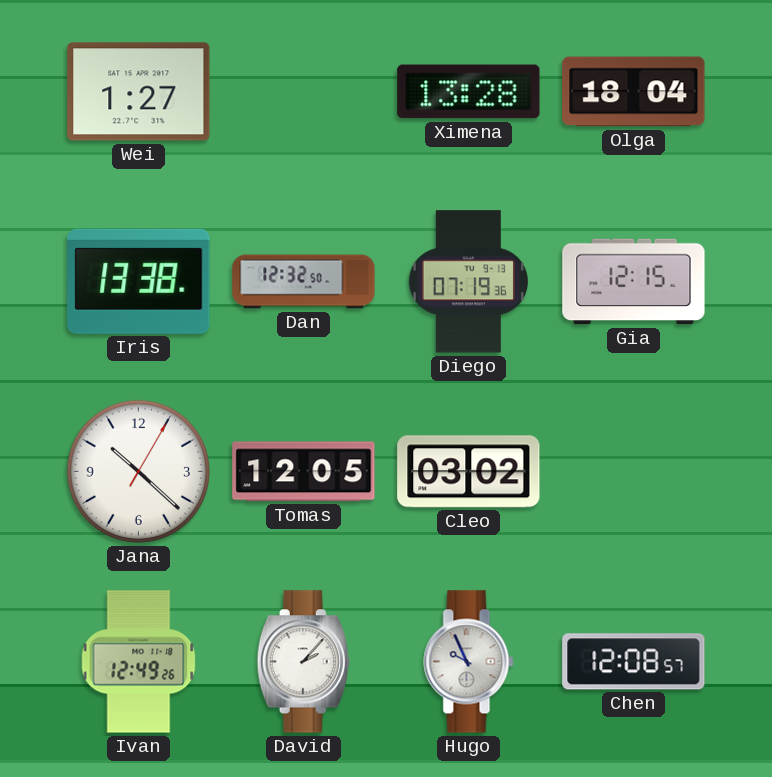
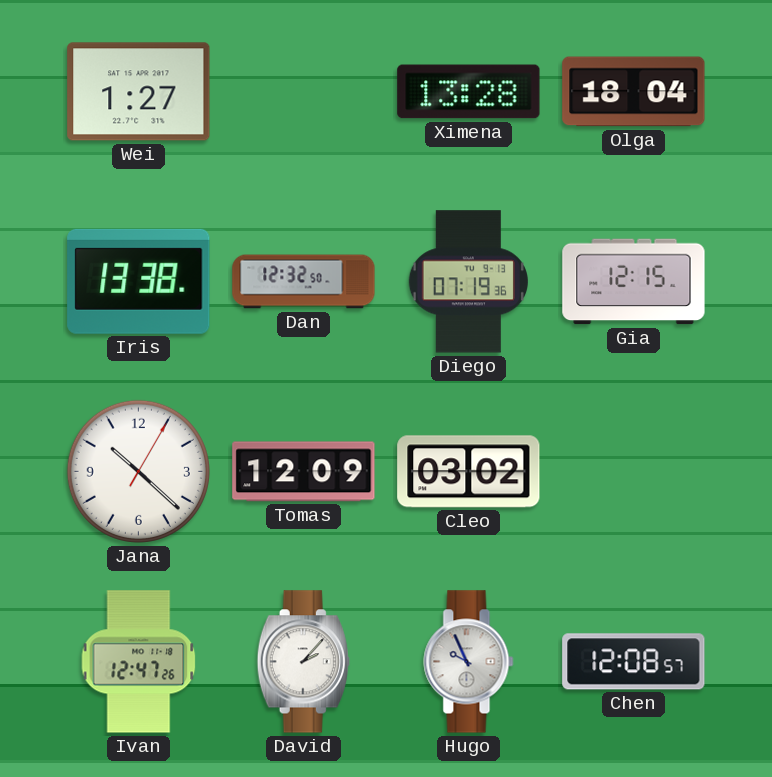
Tomas: 12:05 -> 12:09 (304, 472)
Ivan: 12:49 -> 12:47 (139, 662)
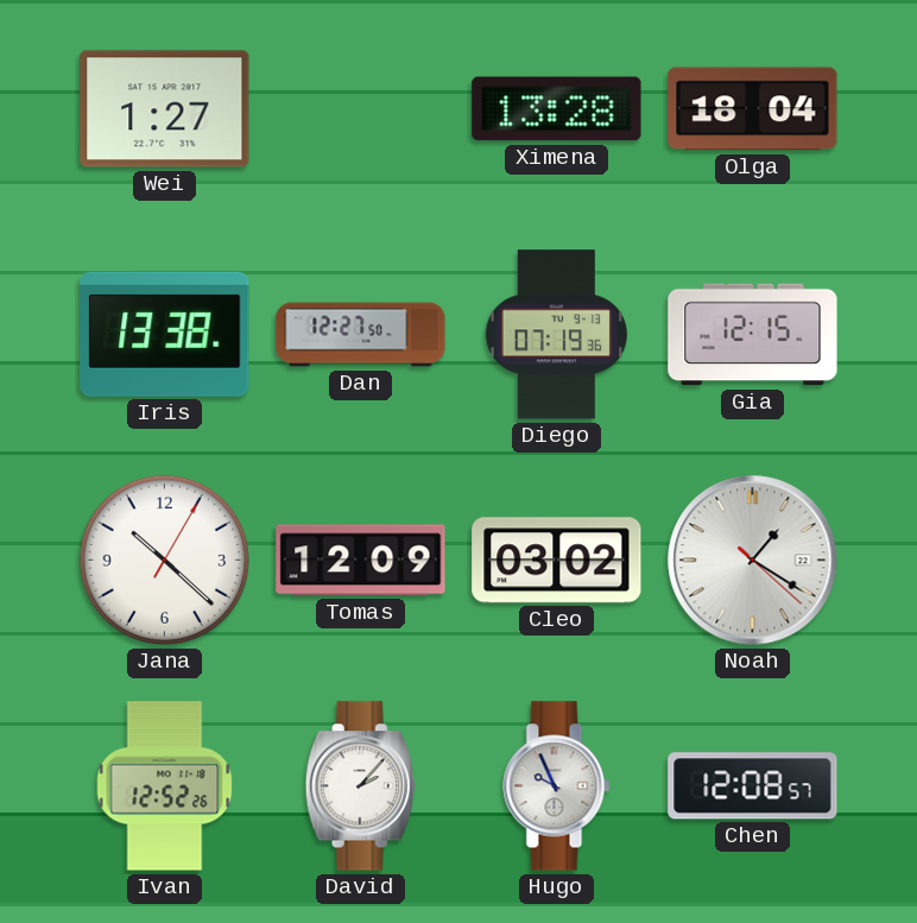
Dan: 12:32 -> 12:27 (361, 335)
Noah: none -> 1:20 (753, 561)
Ivan: 12:47 -> 12:52 (165, 786)
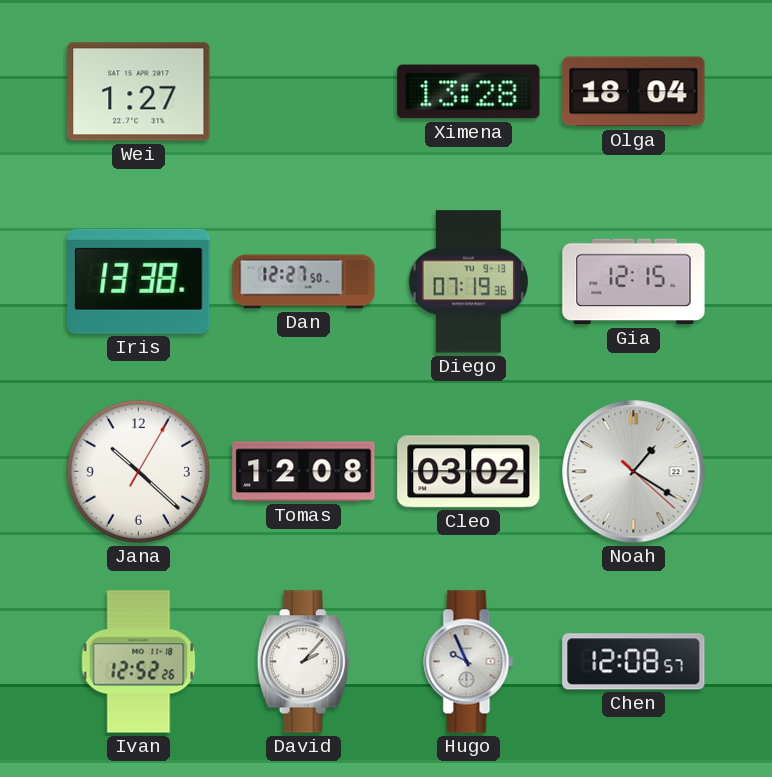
Tomas: 12:09 -> 12:08 (304, 472)
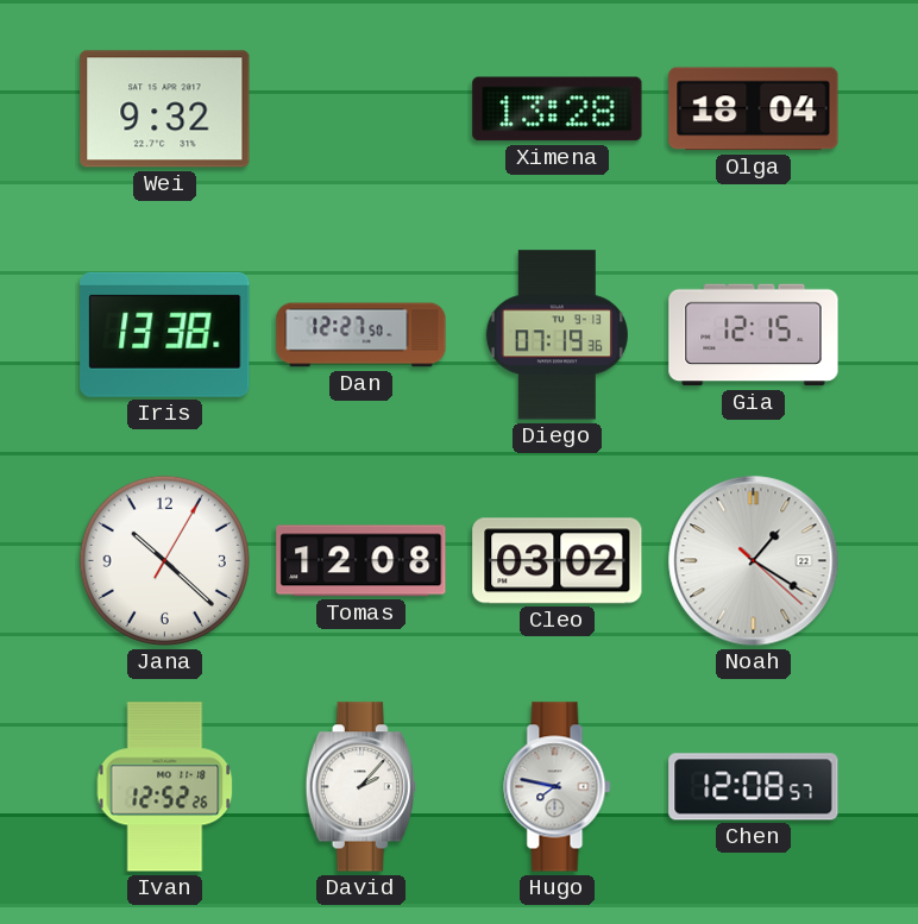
Wei: 1:27 -> 9:32 (165, 109)
Hugo: 9:56 -> 7:47 (558, 787)
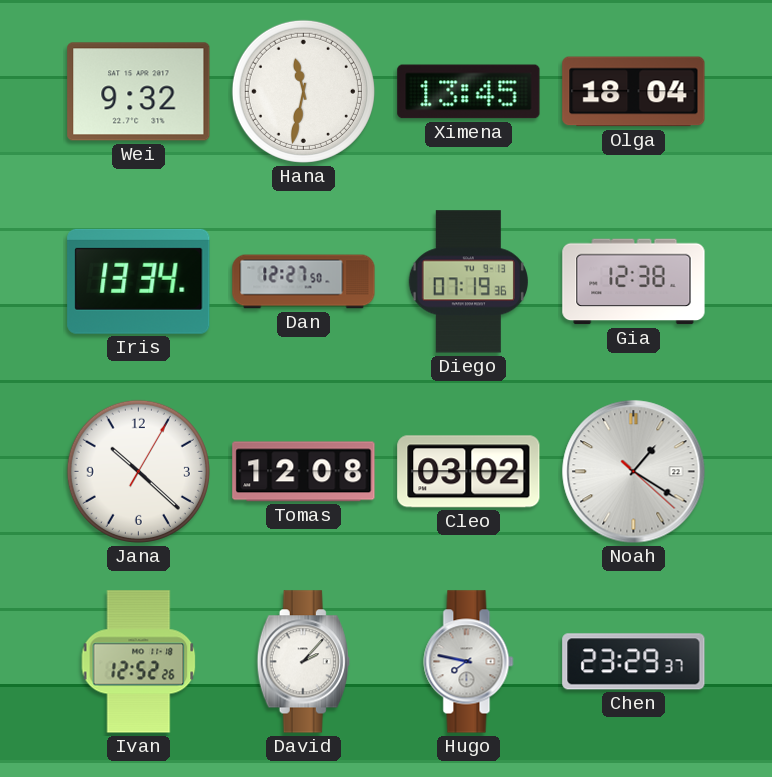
Hana: none -> 11:32 (303, 91)
Ximena: 13:28 -> 13:45 (469, 92)
Iris: 13:38 -> 13:34 (139, 281)
Gia: 12:15 -> 12:38 (634, 282)
Chen: 12:08 -> 23:29 (634, 662)
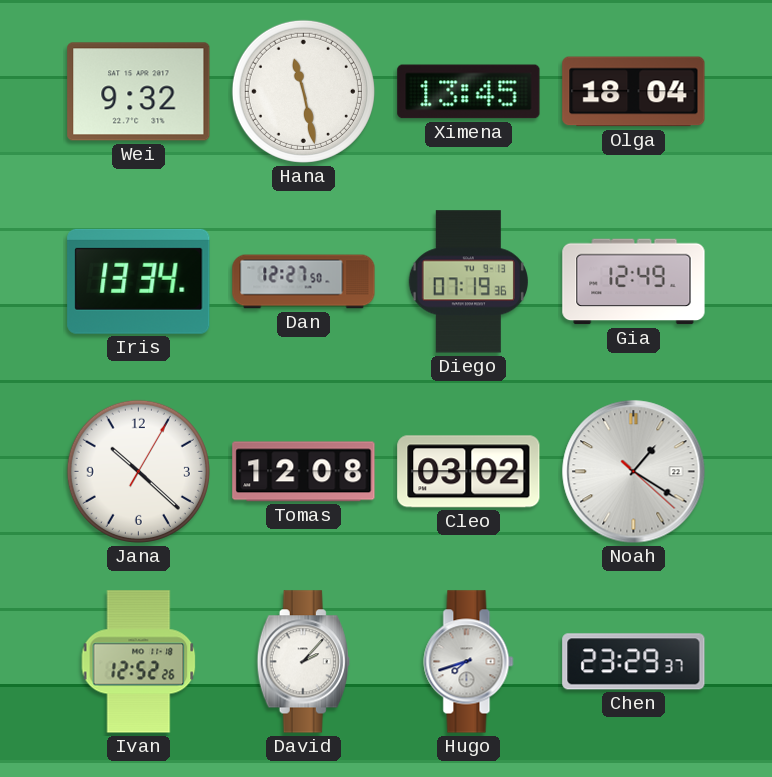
Hana: 11:32 -> 11:28 (303, 91)
Gia: 12:38 -> 12:49 (634, 282)
Hugo: 7:47 -> 7:42 (469, 662)
